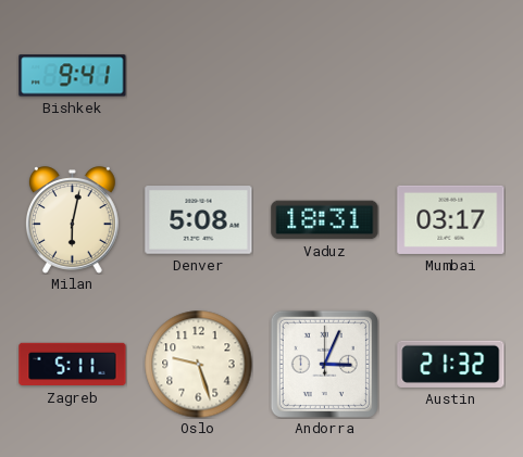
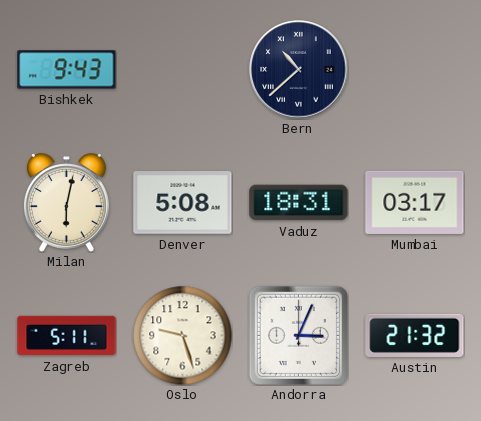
Bishkek: 9:41 -> 9:43 (67, 70)
Bern: none -> 10:38 (299, 70)
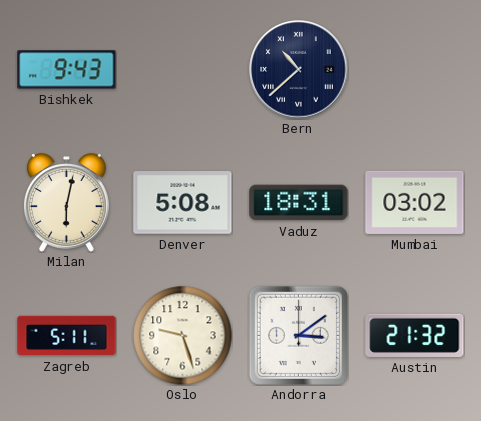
Mumbai: 03:17 -> 03:02 (415, 202)
Andorra: 3:04 -> 3:09 (298, 335)
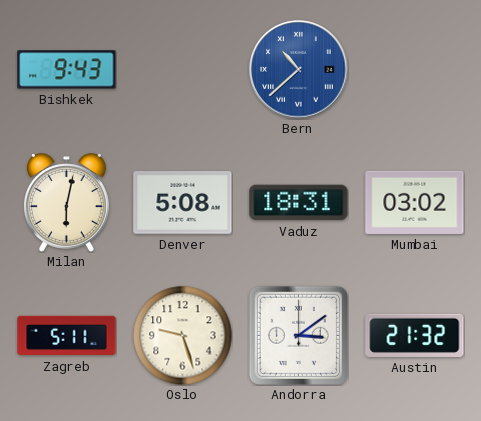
Bern dial: navy -> blue (299, 70)
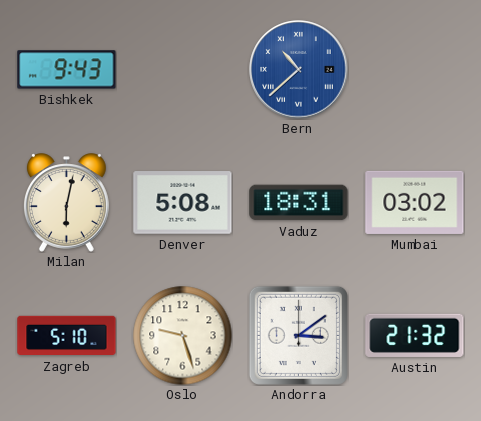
Zagreb: 5:11 -> 5:10 (67, 336)
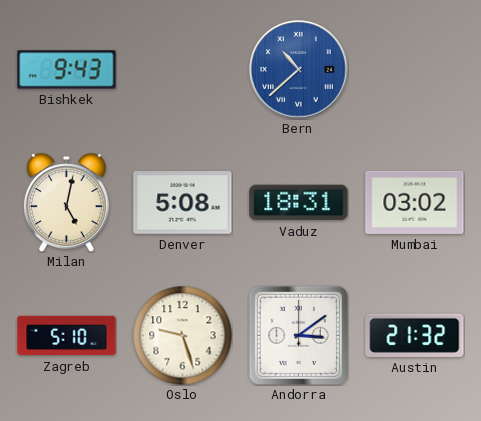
Milan: 6:02 -> 5:02 (66, 203)
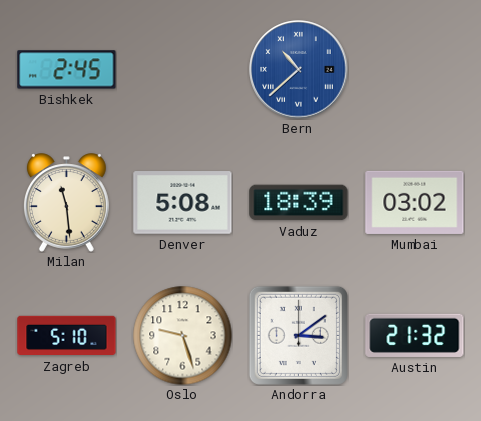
Bishkek: 9:43 -> 2:45 (67, 70)
Milan: 5:02 -> 11:29 (66, 203)
Vaduz: 18:31 -> 18:39 (299, 203)
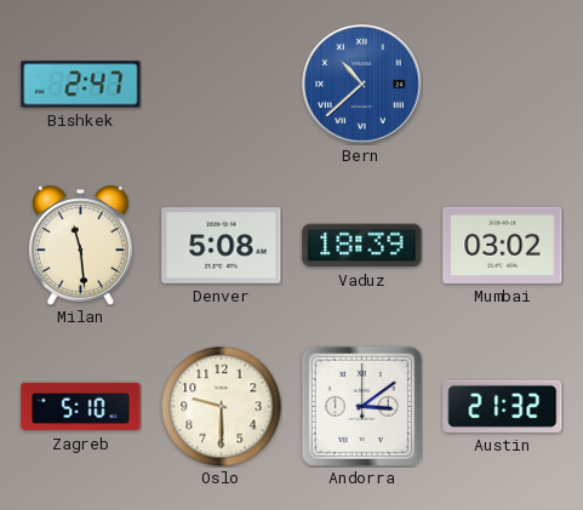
Bishkek: 2:45 -> 2:47 (81, 85)
Oslo: 9:27 -> 9:30 (222, 407)
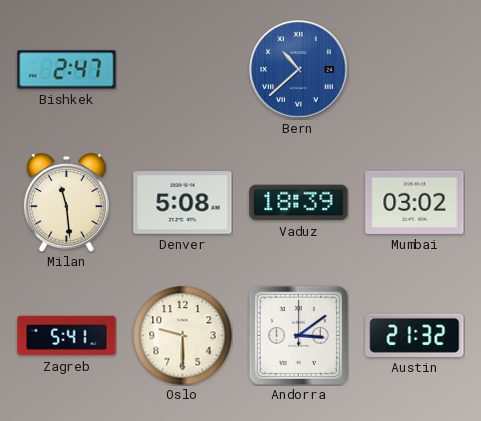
Zagreb: 5:10 -> 5:41 (67, 336)
